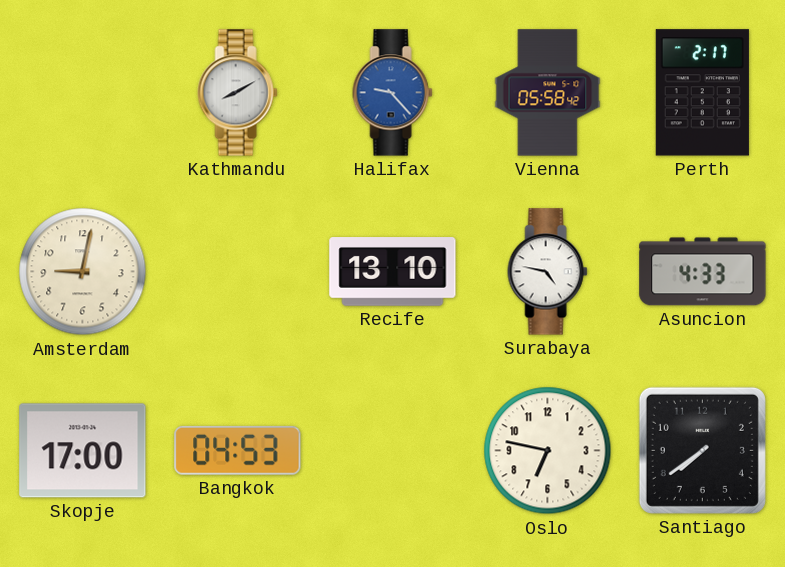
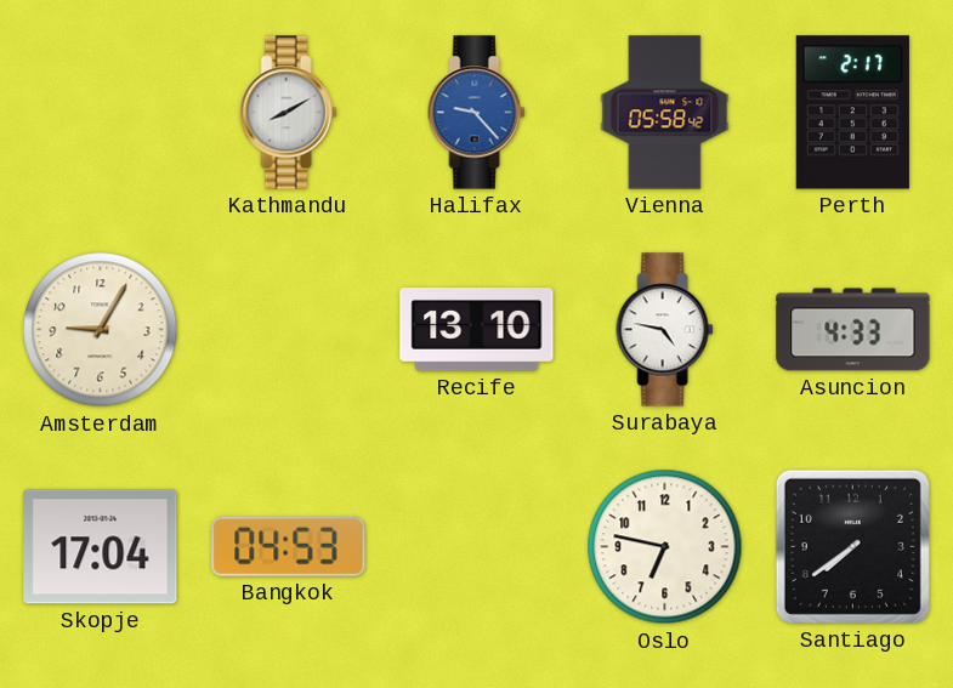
Amsterdam: 9:02 -> 9:05 (101, 330)
Skopje: 17:00 -> 17:04 (101, 547)
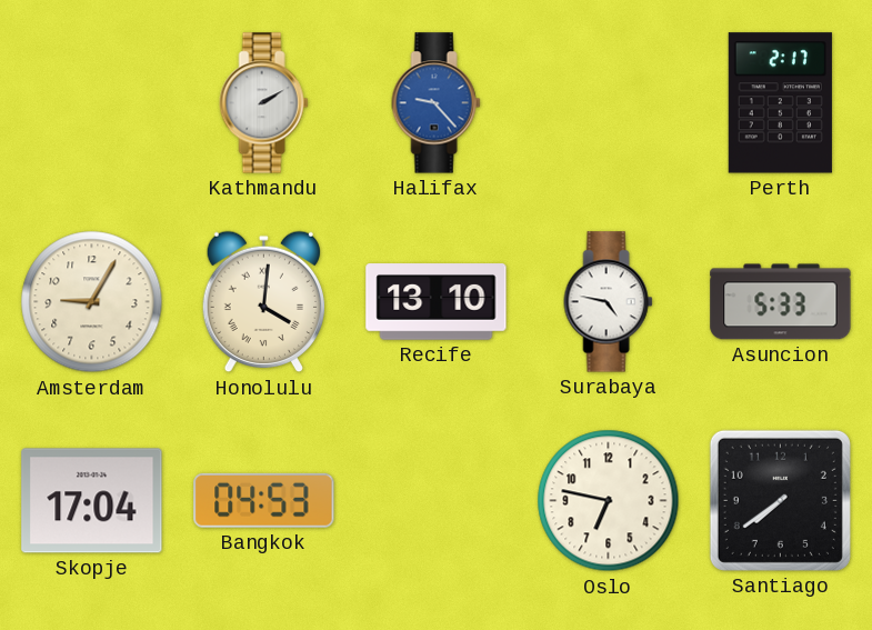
Kathmandu: 8:10 -> 2:10 (264, 103)
Vienna: 05:58 -> none (665, 113)
Honolulu: none -> 4:01 (263, 302)
Asuncion: 4:33 -> 5:33 (781, 302)
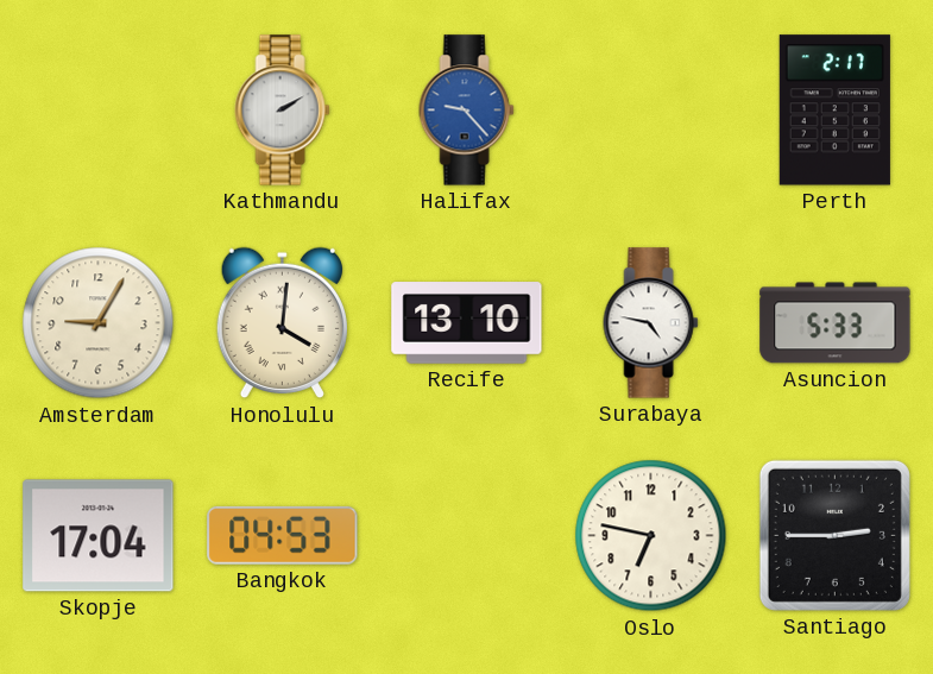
Santiago: 7:39 -> 2:45 (834, 535)
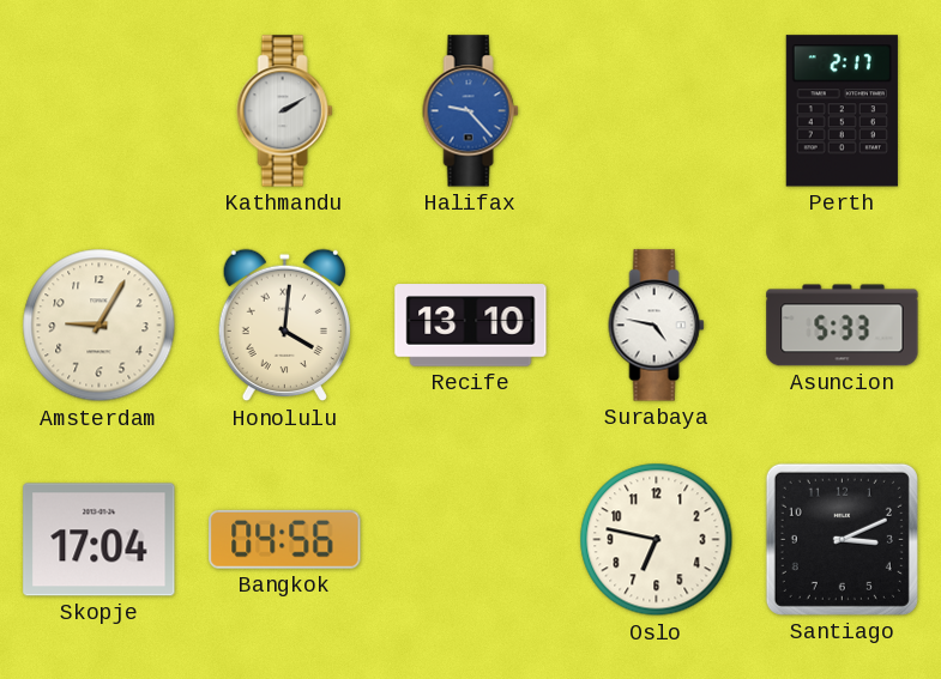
Bangkok: 04:53 -> 04:56 (285, 539)
Santiago: 2:45 -> 3:11 (842, 539)
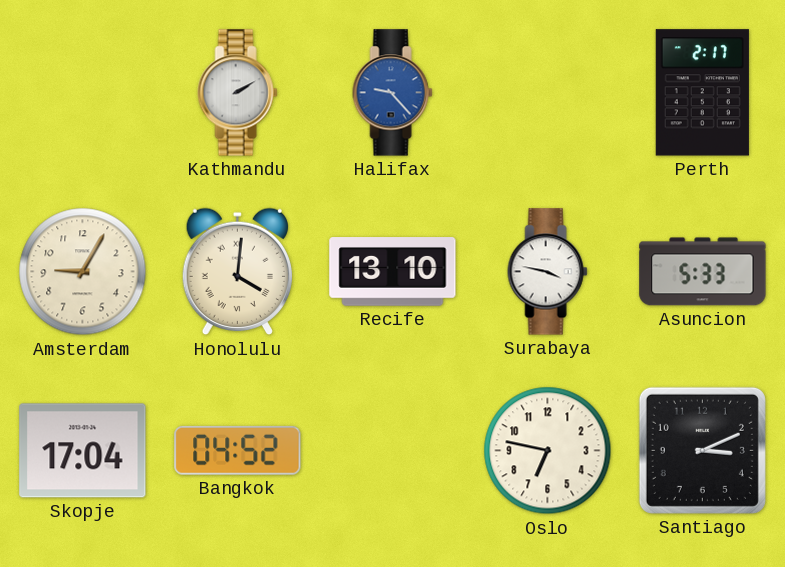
Surabaya: 4:47 -> 3:47 (548, 272)
Bangkok: 04:56 -> 04:52 (238, 450)
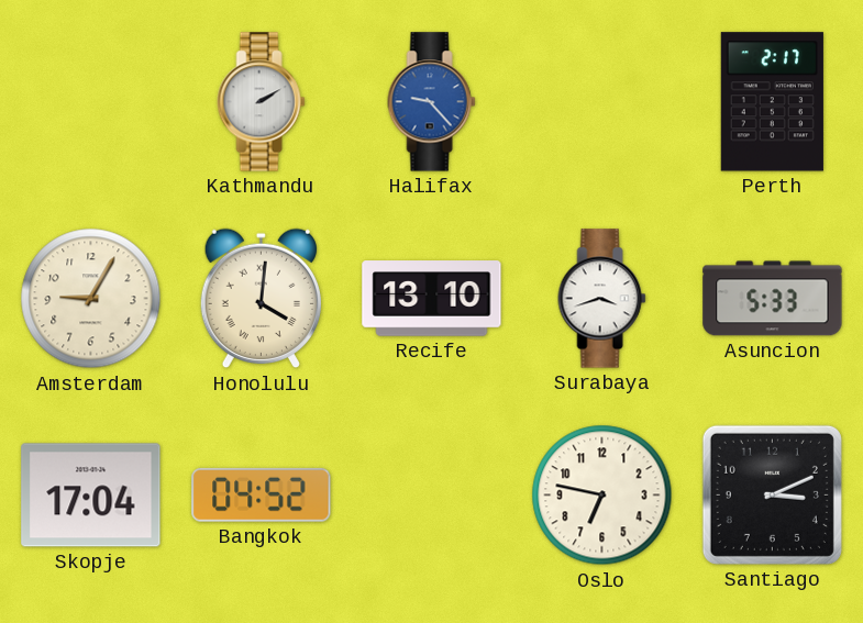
Surabaya: 3:47 -> 3:42 (602, 299)
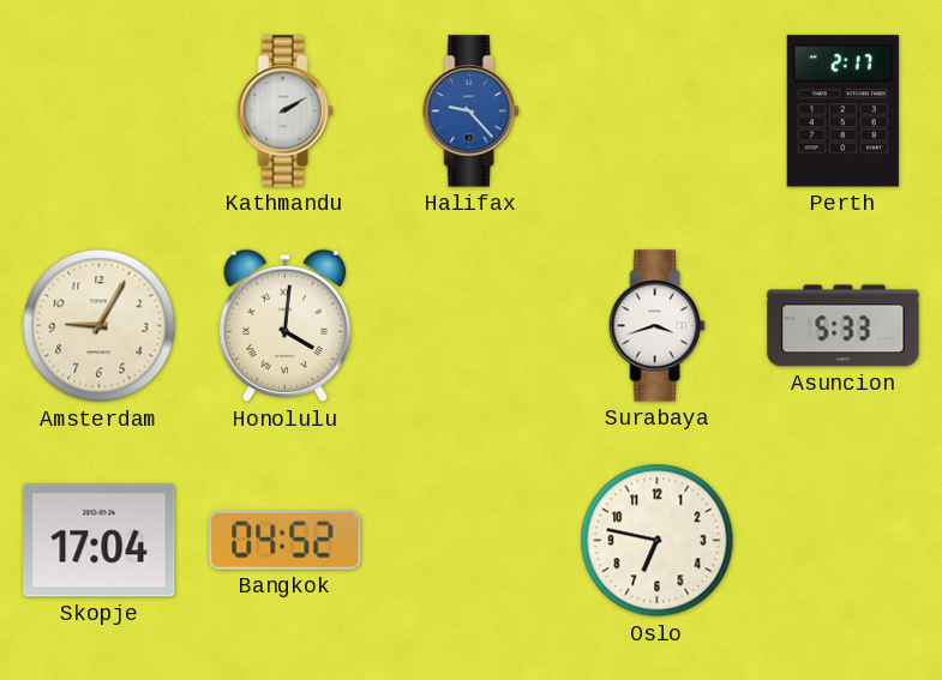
Recife: 13:10 -> none (432, 299)
Santiago: 3:11 -> none (772, 494)
